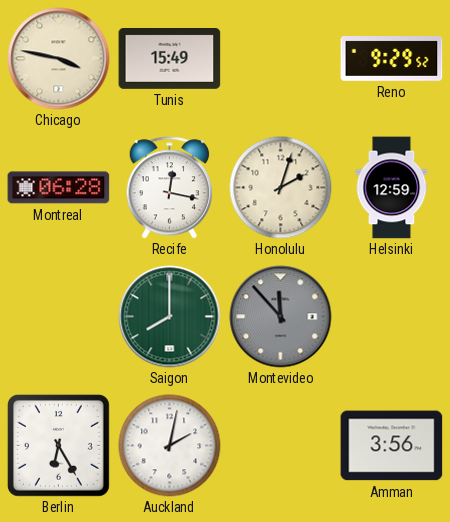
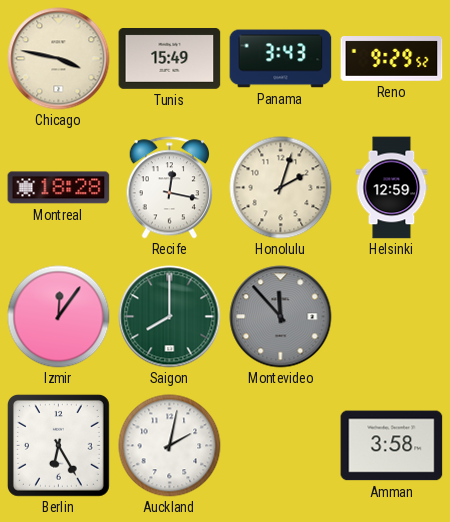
Panama: none -> 3:43 (281, 59)
Montreal: 06:28 -> 18:28 (59, 188)
Izmir: none -> 12:06 (59, 317)
Amman: 3:56 -> 3:58 (392, 446)
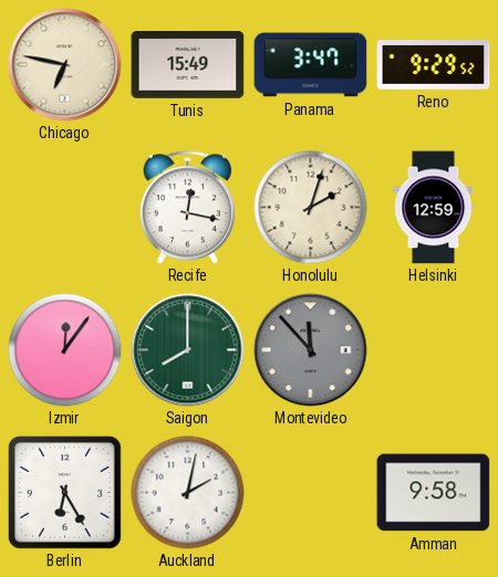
Chicago: 3:47 -> 6:47 (65, 65)
Panama: 3:43 -> 3:47 (311, 65)
Montreal: 18:28 -> none (59, 188)
Amman: 3:58 -> 9:58 (434, 493)
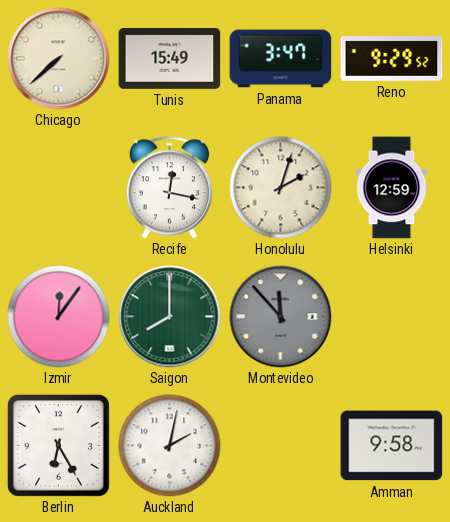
Chicago: 6:47 -> 7:38 (59, 59)
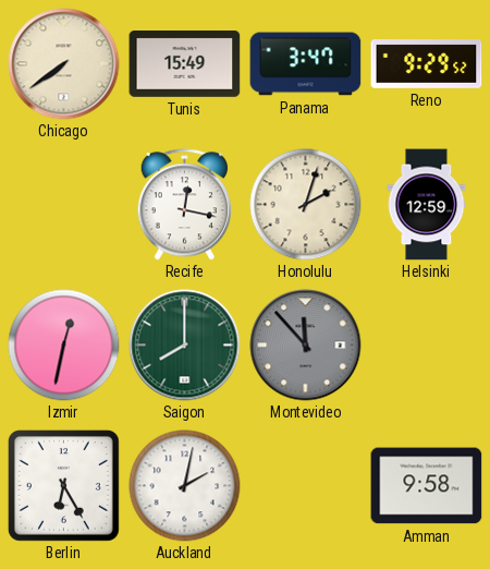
Chicago: 7:38 -> 7:39 (64, 64)
Izmir: 12:06 -> 12:32 (64, 346)
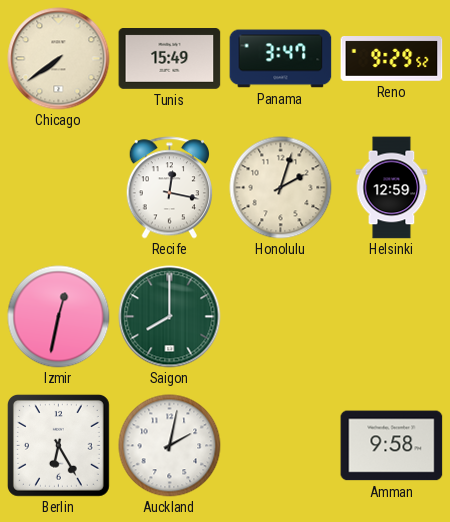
Montevideo: 11:53 -> none (306, 346)
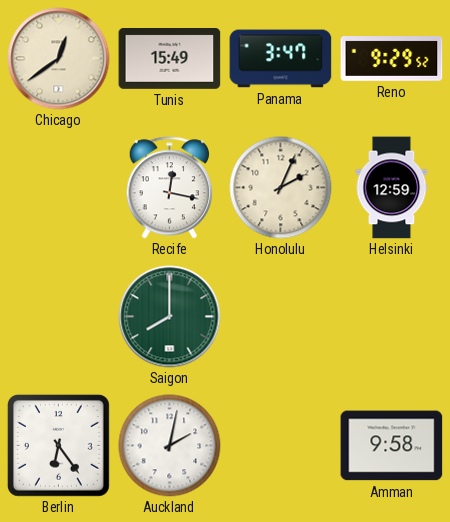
Chicago: 7:39 -> 12:39 (59, 59)
Honolulu: 2:03 -> 2:04 (281, 188)
Izmir: 12:32 -> none (59, 317)
Berlin: 6:25 -> 6:24 (58, 445)
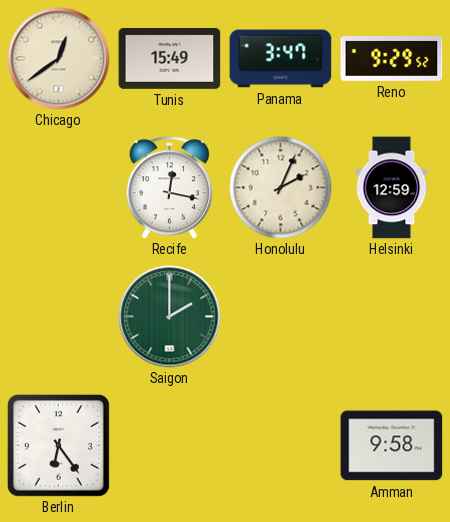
Saigon: 8:00 -> 2:00 (170, 317)
Auckland: 2:02 -> none (170, 446)
